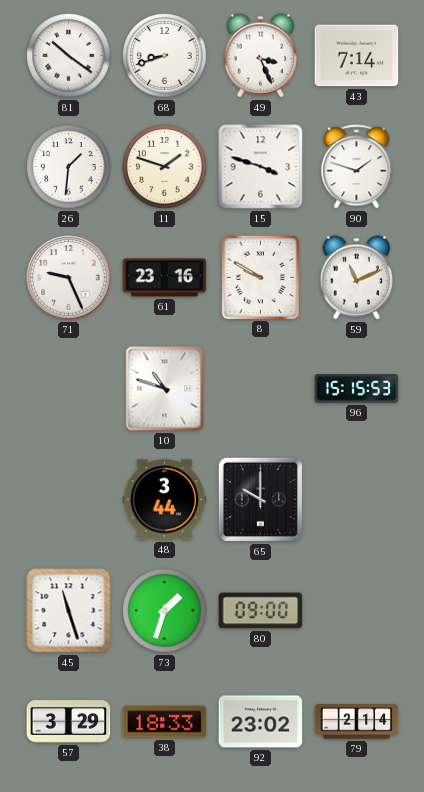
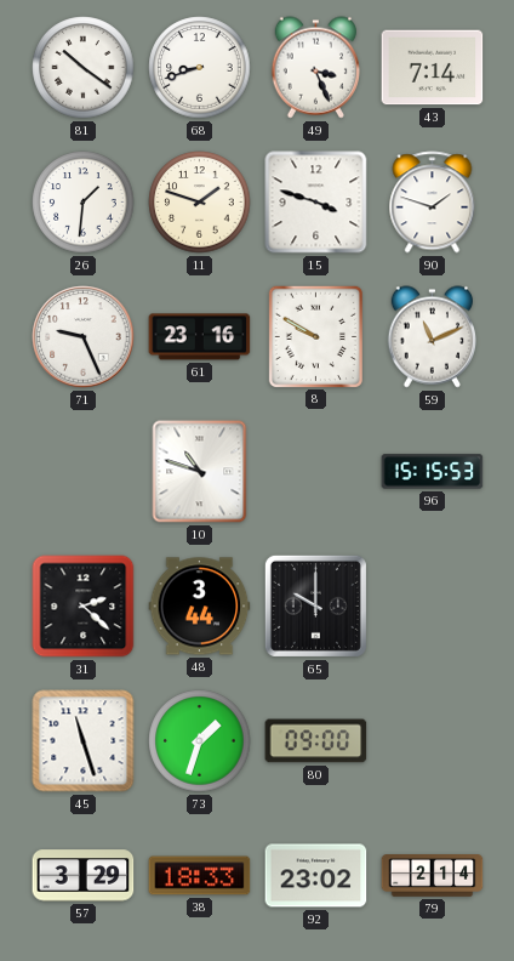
31: none -> 2:22 (84, 607)
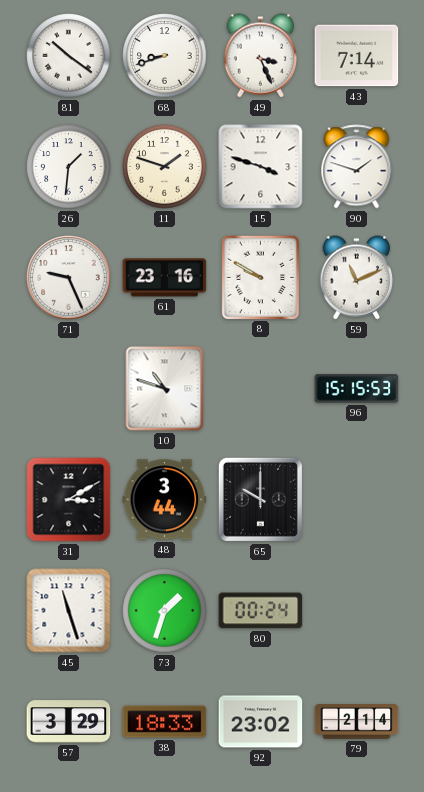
31: 2:22 -> 3:10 (69, 500)
80: 09:00 -> 00:24 (261, 611)
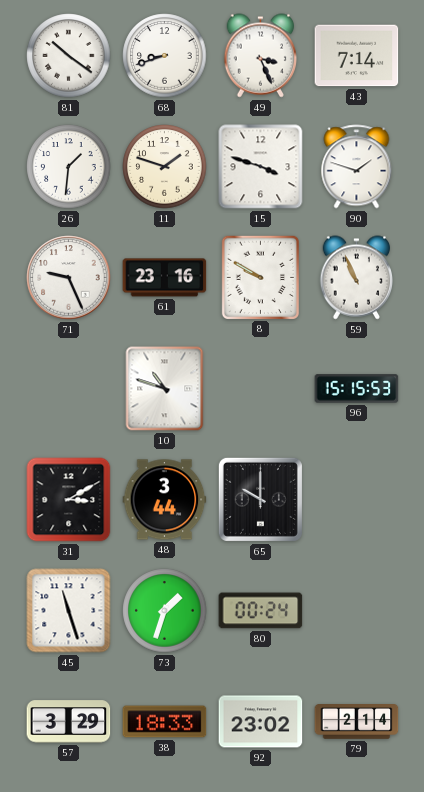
59: 11:11 -> 10:56 (356, 278)
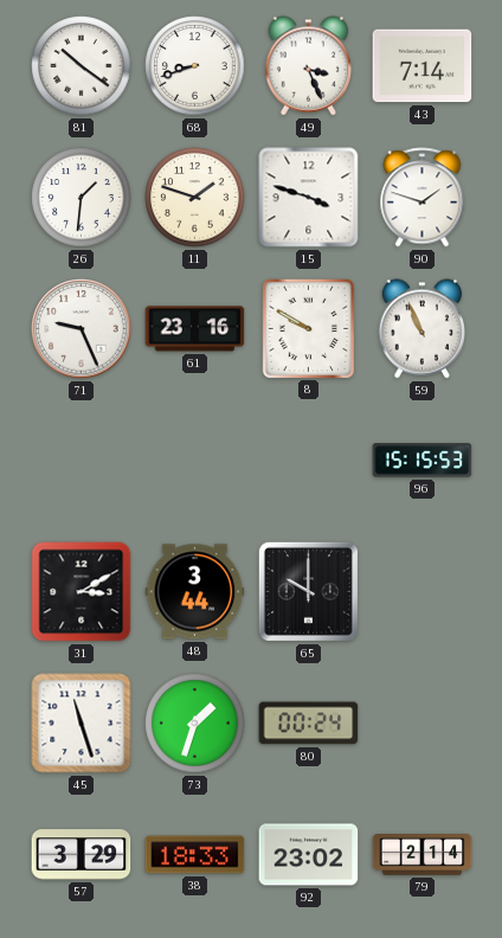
10: 10:48 -> none (165, 389)
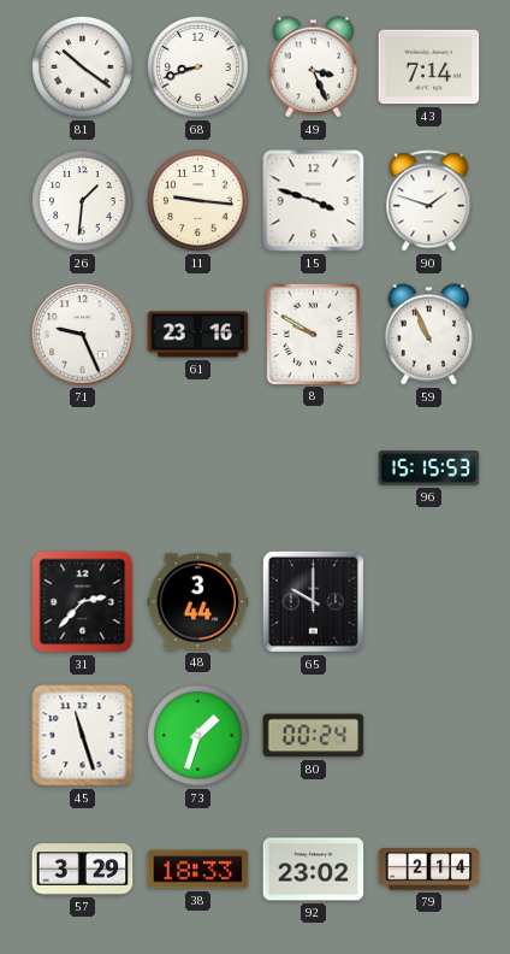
11: 1:48 -> 9:16 (198, 201)
31: 3:10 -> 2:37 (83, 602)
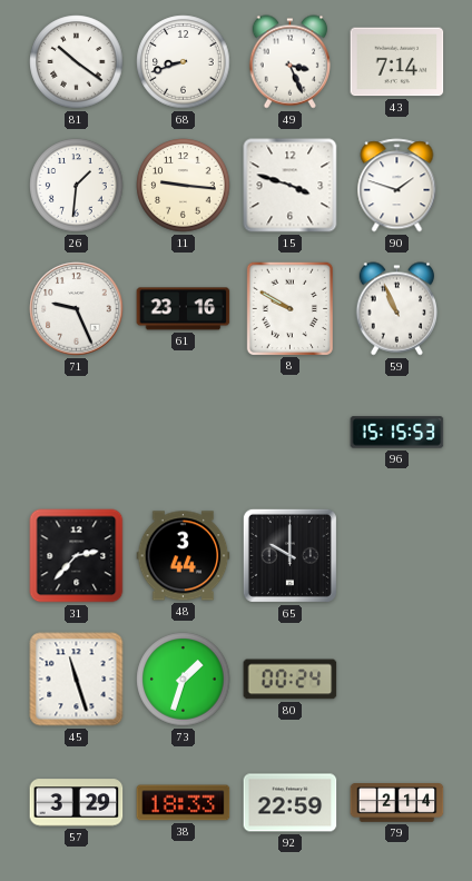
92: 23:02 -> 22:59 (291, 803)
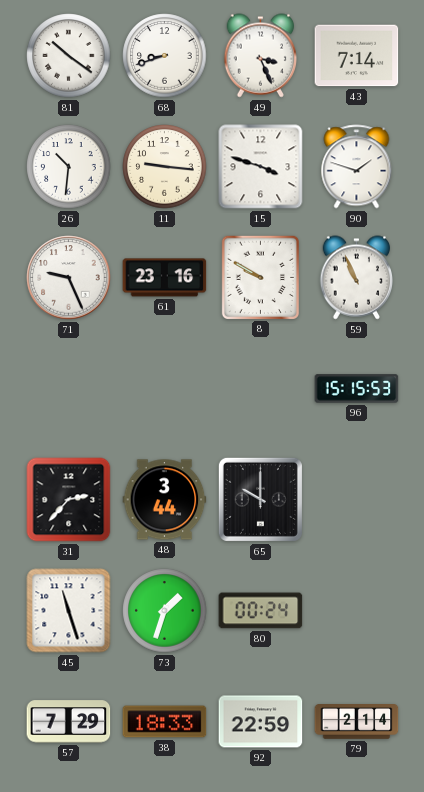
26: 1:31 -> 10:31 (69, 167)
57: 3:29 -> 7:29 (69, 722)
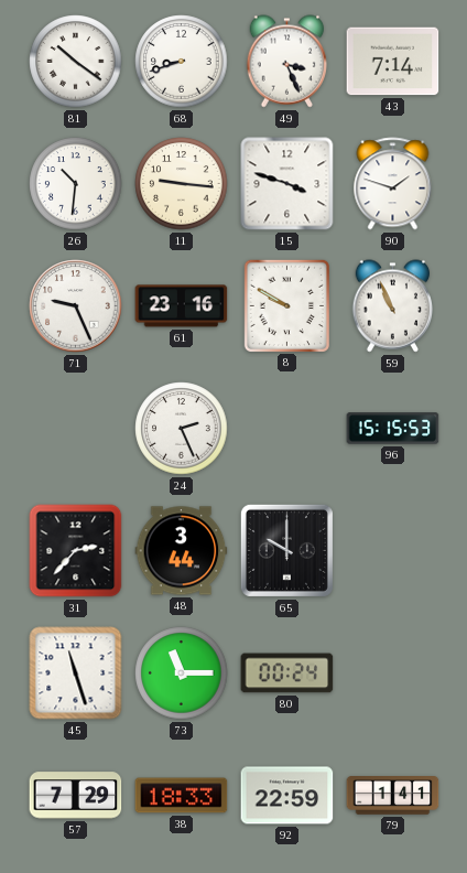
24: none -> 2:26 (182, 429)
73: 1:33 -> 11:15 (182, 673)
79: 2:14 -> 1:41 (393, 796)
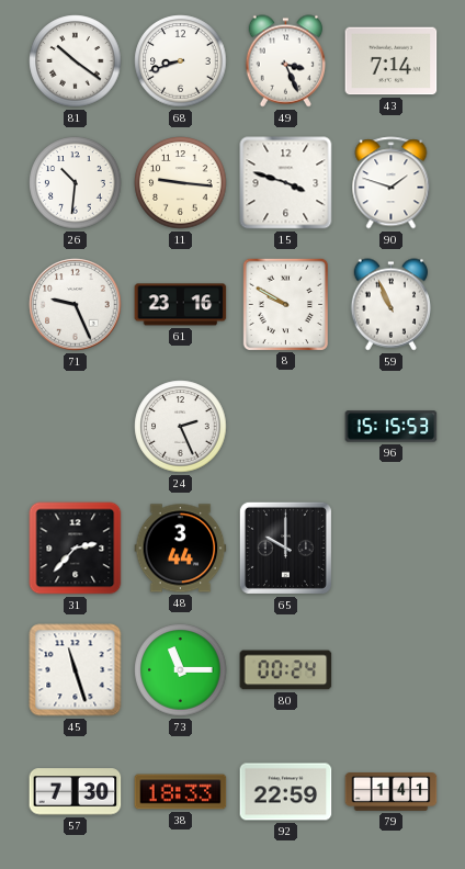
57: 7:29 -> 7:30 (76, 792)
